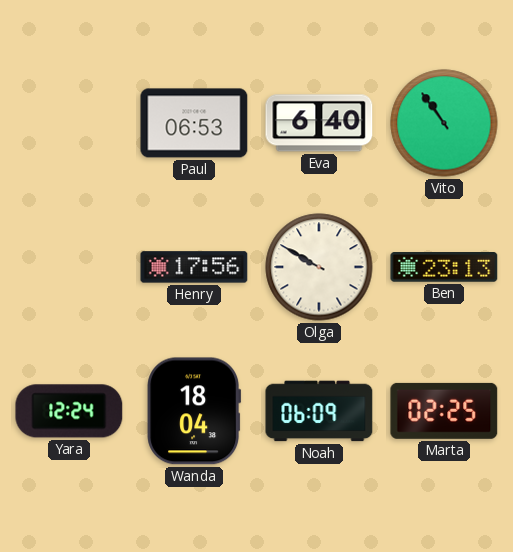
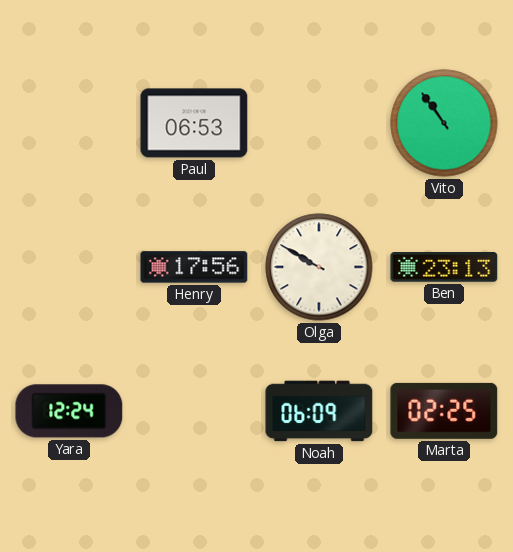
Eva: 6:40 -> none (319, 123)
Wanda: 18:04 -> none (194, 411)
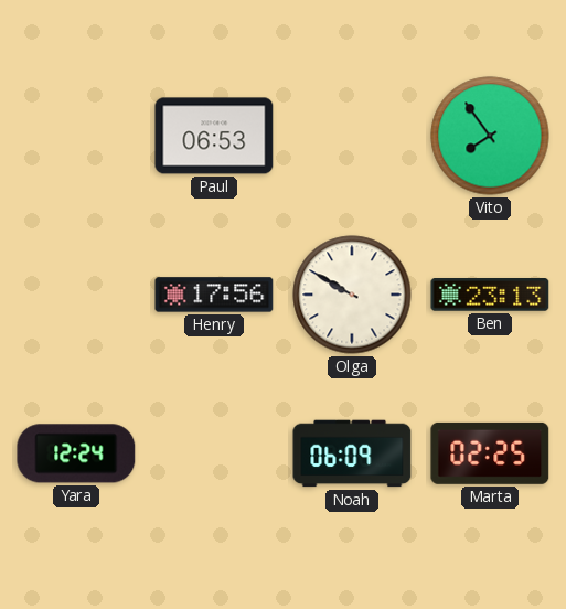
Vito: 10:54 -> 7:54 (490, 136)
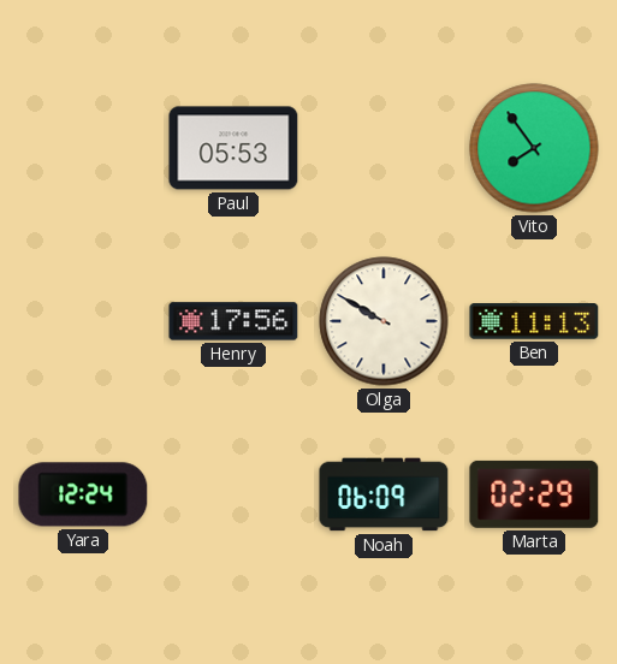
Paul: 06:53 -> 05:53 (233, 148)
Ben: 23:13 -> 11:13 (534, 321)
Marta: 02:25 -> 02:29 (534, 494)
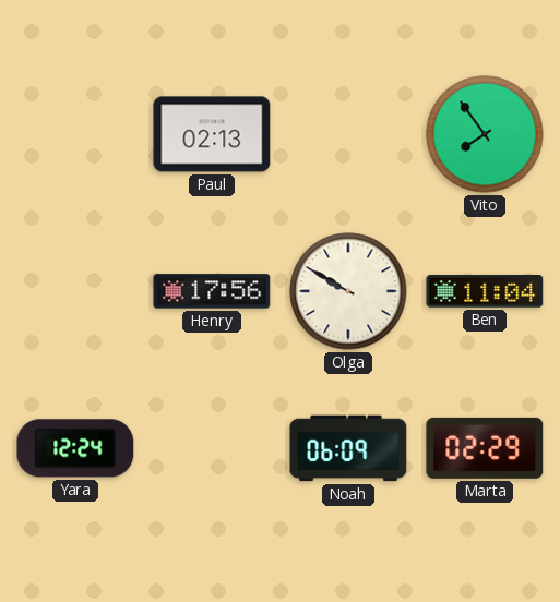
Paul: 05:53 -> 02:13 (212, 134)
Ben: 11:13 -> 11:04 (485, 291)
